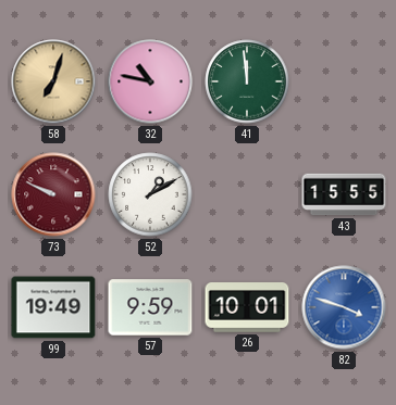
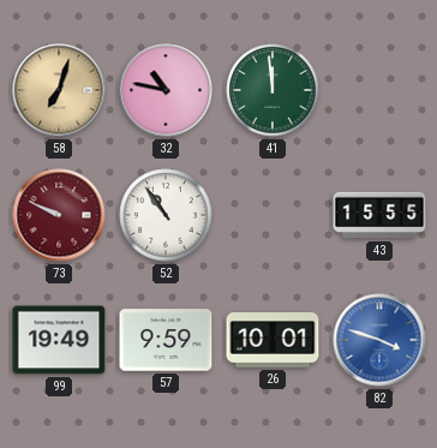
52: 1:10 -> 10:54 (166, 215)
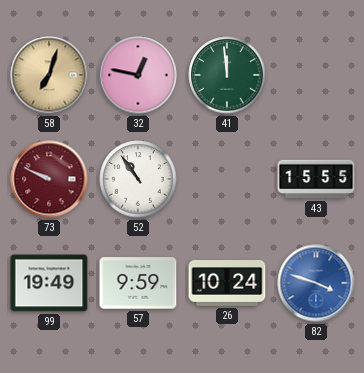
32: 10:47 -> 12:47 (138, 75)
26: 10:01 -> 10:24 (227, 283)
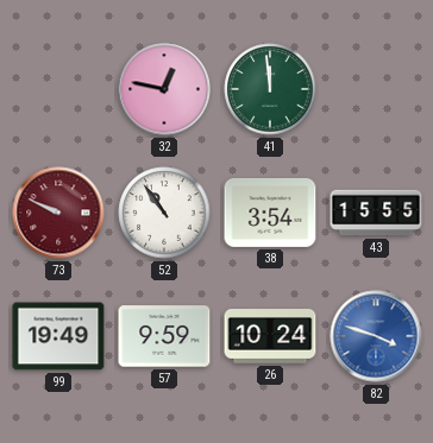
58: 7:03 -> none (49, 75)
38: none -> 3:54 (270, 213)
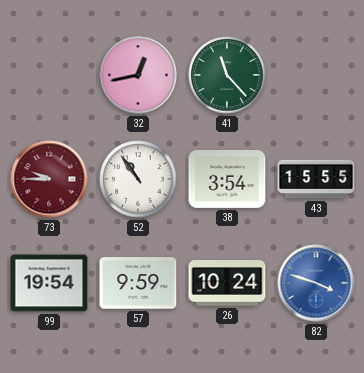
32: 12:47 -> 12:43 (138, 75)
41: 11:59 -> 11:23 (227, 75)
73: 9:49 -> 9:45 (49, 179)
99: 19:49 -> 19:54 (49, 283)
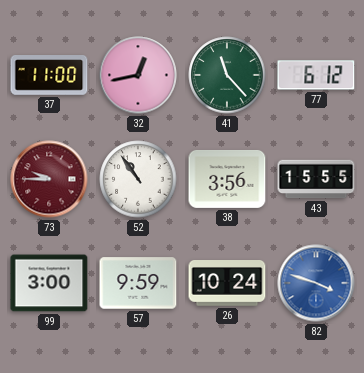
37: none -> 11:00 (49, 75)
77: none -> 6:12 (316, 75)
38: 3:54 -> 3:56 (227, 179)
99: 19:54 -> 3:00 (49, 283)
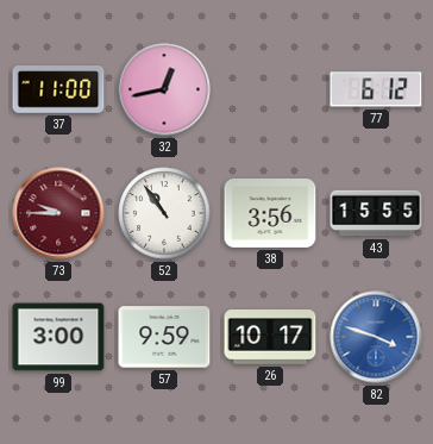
41: 11:23 -> none (227, 75)
26: 10:24 -> 10:17 (270, 337)
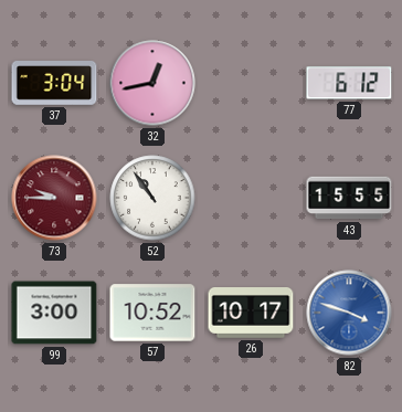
37: 11:00 -> 3:04 (54, 83)
38: 3:56 -> none (270, 213)
57: 9:59 -> 10:52 (152, 313)
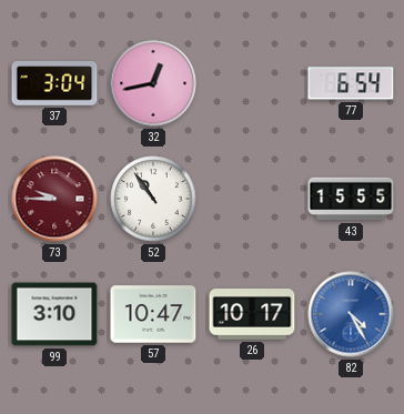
77: 6:12 -> 6:54 (351, 83)
99: 3:00 -> 3:10 (54, 314)
57: 10:52 -> 10:47 (153, 314)
82: 3:48 -> 4:25 (351, 314)
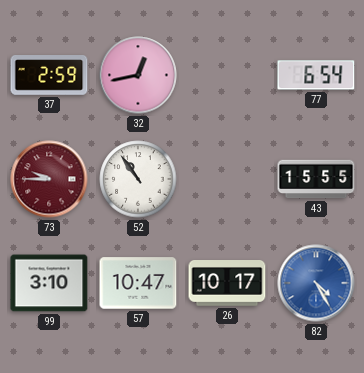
37: 3:04 -> 2:59 (49, 75)
